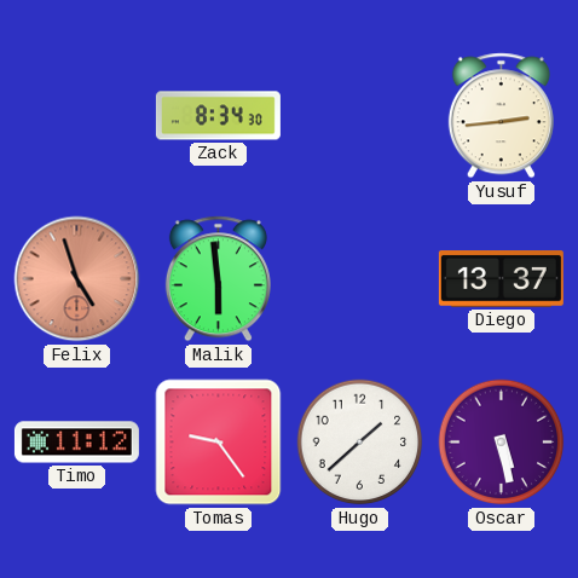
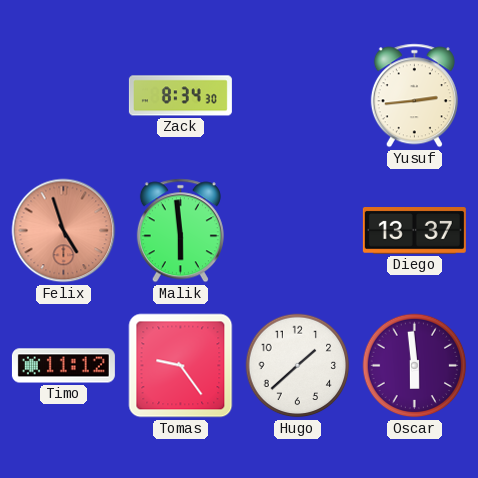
Oscar: 5:28 -> 5:59 (415, 366)
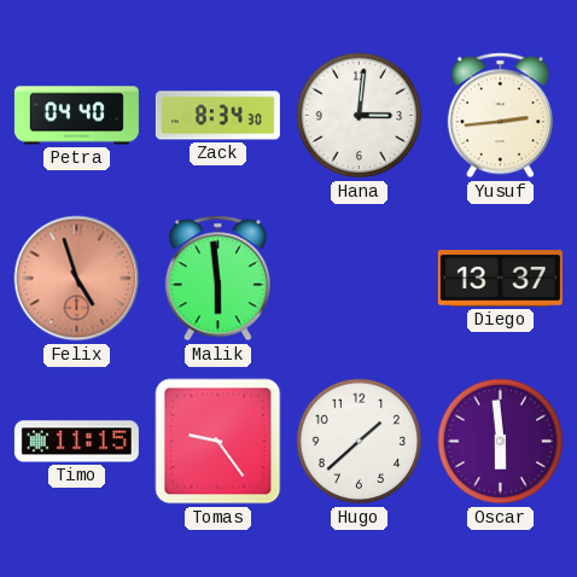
Petra: none -> 04:40 (76, 116)
Hana: none -> 3:01 (360, 116)
Timo: 11:12 -> 11:15 (76, 442)
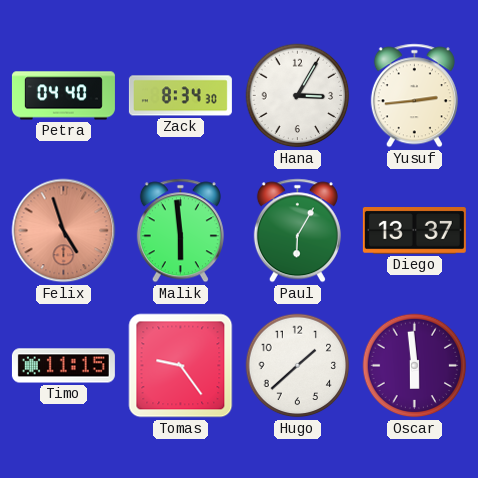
Hana: 3:01 -> 3:05 (298, 96)
Paul: none -> 6:05 (297, 231)
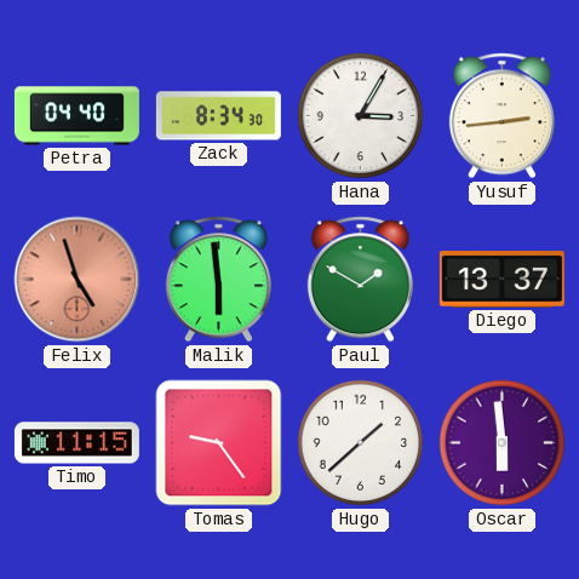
Paul: 6:05 -> 1:50 (360, 280)
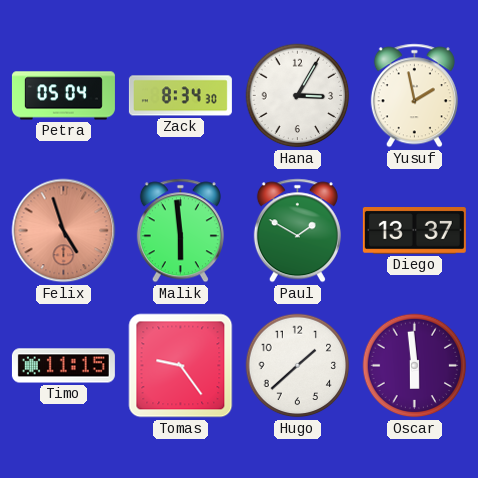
Petra: 04:40 -> 05:04 (63, 96)
Yusuf: 2:44 -> 1:58 (414, 96)
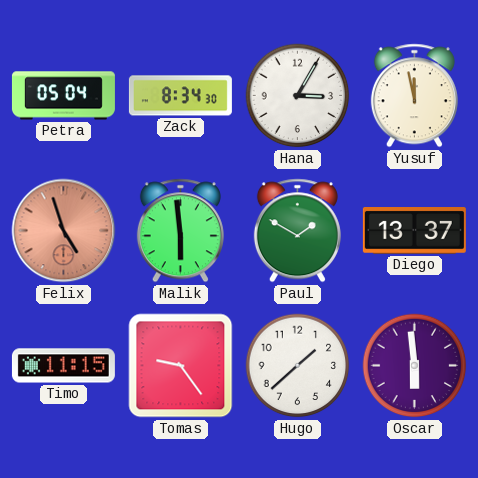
Yusuf: 1:58 -> 11:58 (414, 96)
